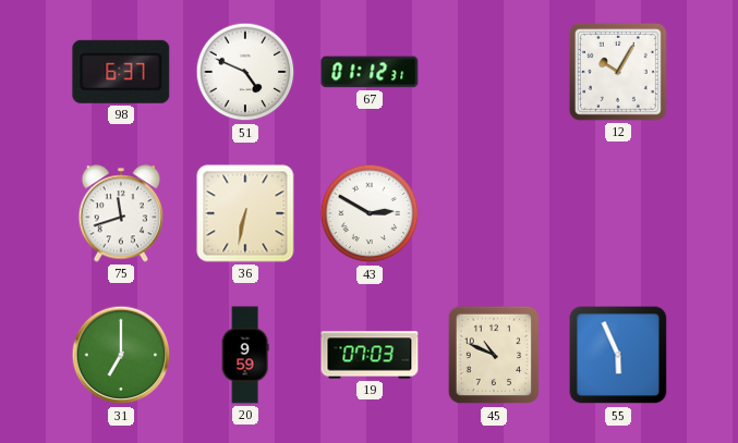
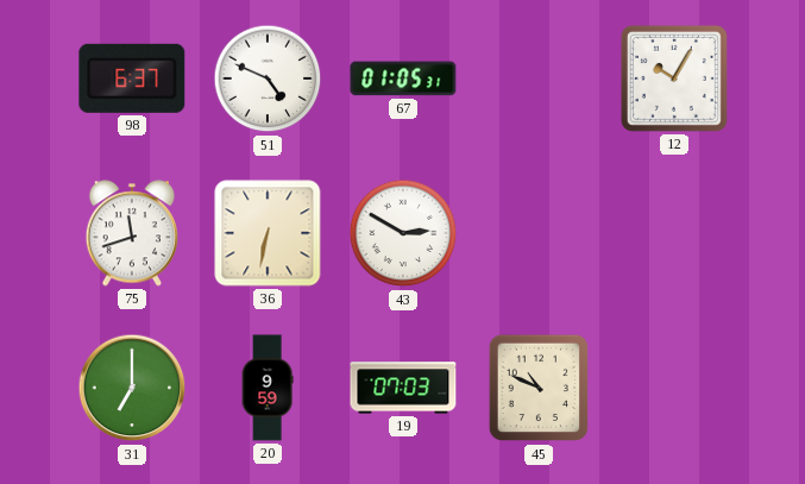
67: 01:12 -> 01:05 (403, 78)
55: 5:56 -> none (618, 355)
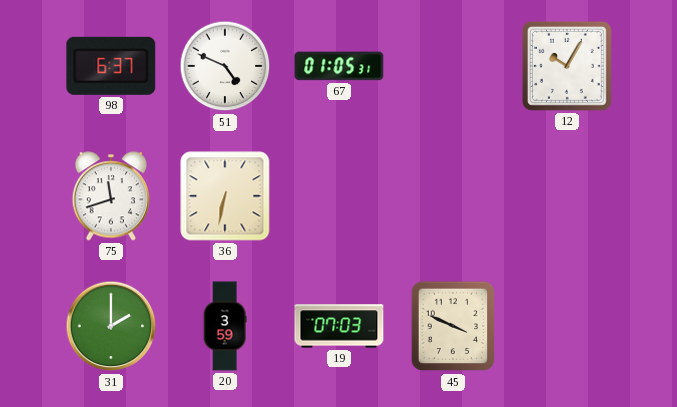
43: 2:50 -> none (403, 233)
31: 7:00 -> 2:00 (111, 326)
20: 9:59 -> 3:59 (225, 326)
45: 10:49 -> 3:49 (453, 326)
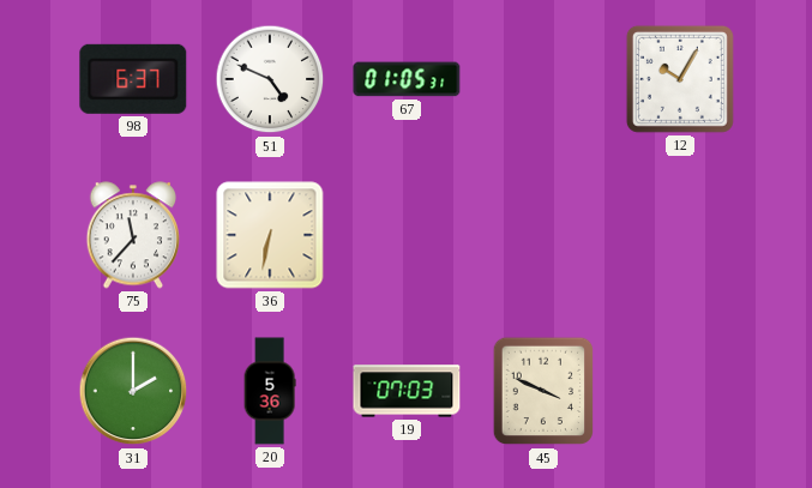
75: 11:42 -> 11:37 (132, 235)
20: 3:59 -> 5:36 (270, 391)
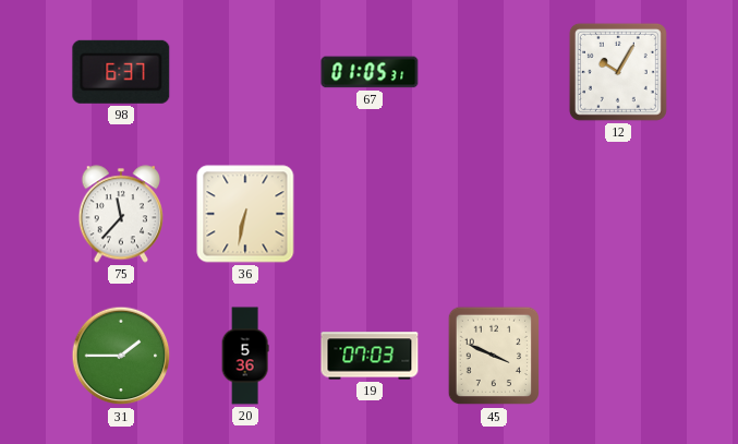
51: 4:49 -> none (270, 79)
31: 2:00 -> 1:45 (121, 356)
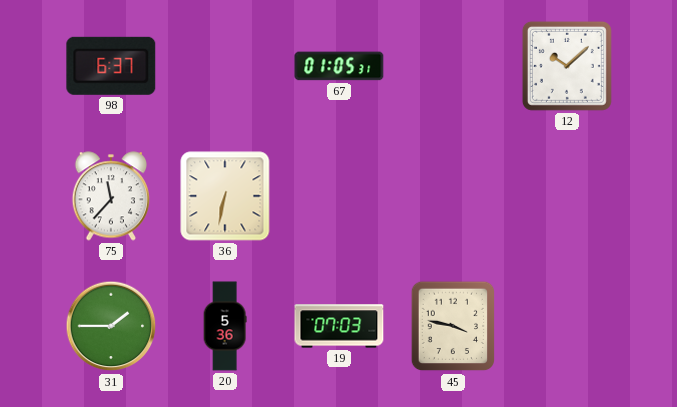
12: 10:05 -> 10:08 (567, 66)
45: 3:49 -> 3:47 (453, 326)
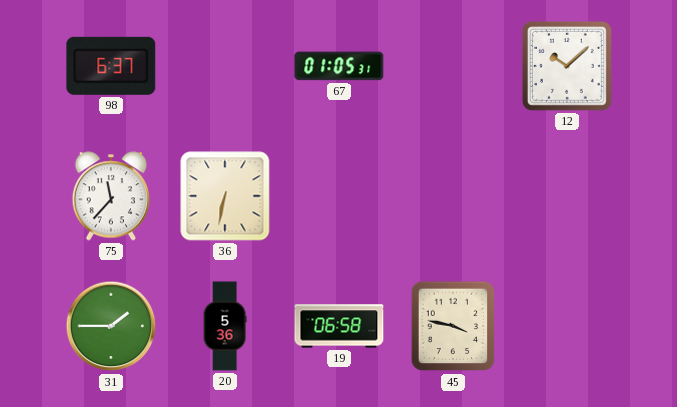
19: 07:03 -> 06:58 (339, 326)
